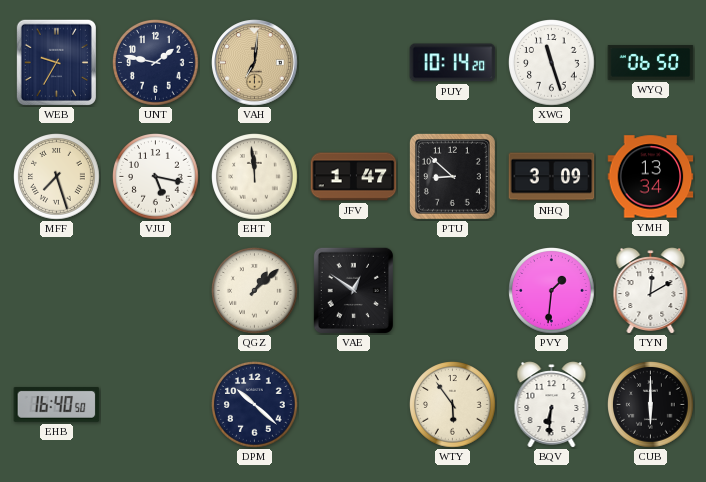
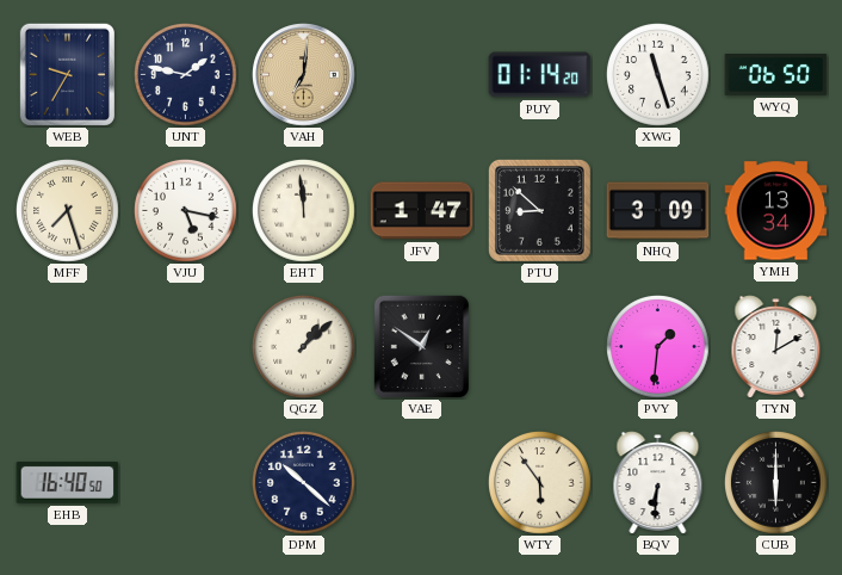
PUY: 10:14 -> 01:14 (540, 75)
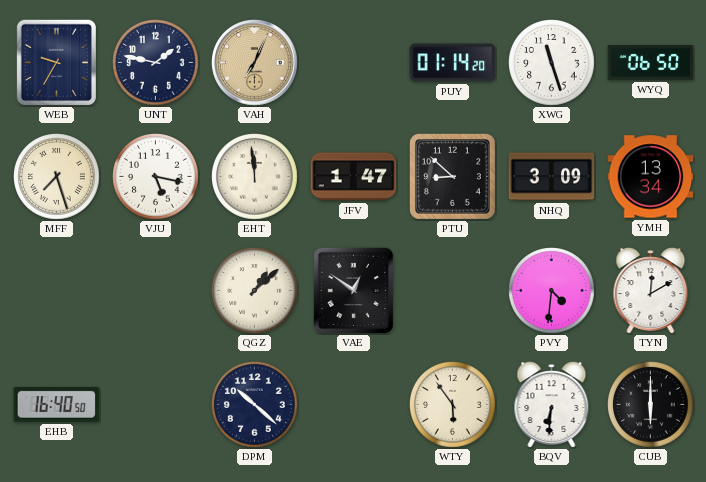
VAH: 7:01 -> 7:04 (255, 63)
PVY: 1:31 -> 4:31 (552, 291)
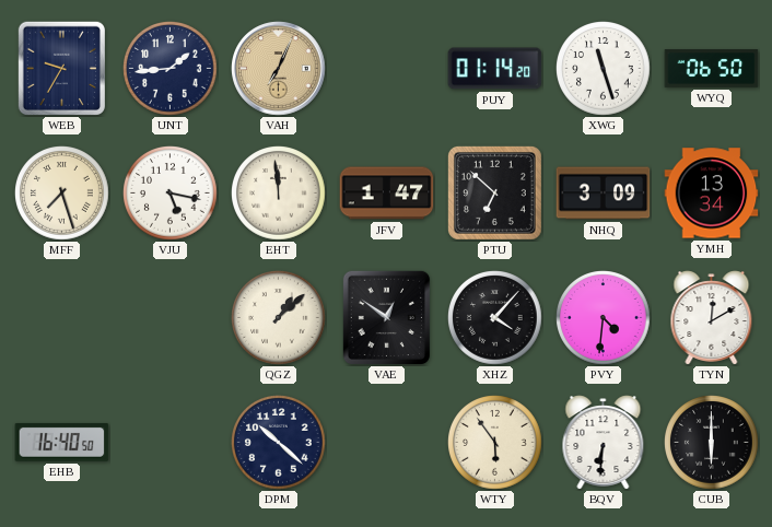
UNT: 1:47 -> 1:44 (171, 69)
PTU: 8:52 -> 6:52 (494, 192)
XHZ: none -> 4:07 (495, 318)
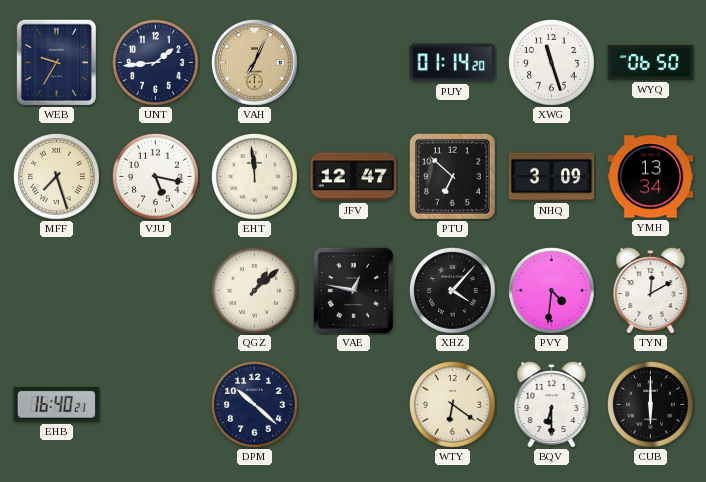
JFV: 1:47 -> 12:47 (354, 177)
VAE: 12:51 -> 12:47 (353, 290)
EHB: 16:40:50 -> 16:40:21 (57, 404)
WTY: 5:54 -> 6:21 (453, 405)
BQV: 6:31 -> 6:30 (552, 405)
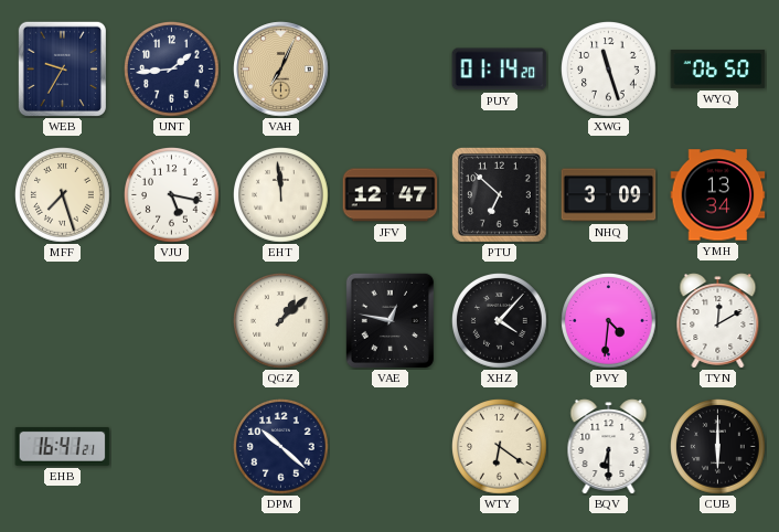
EHB: 16:40 -> 16:41 (63, 446)
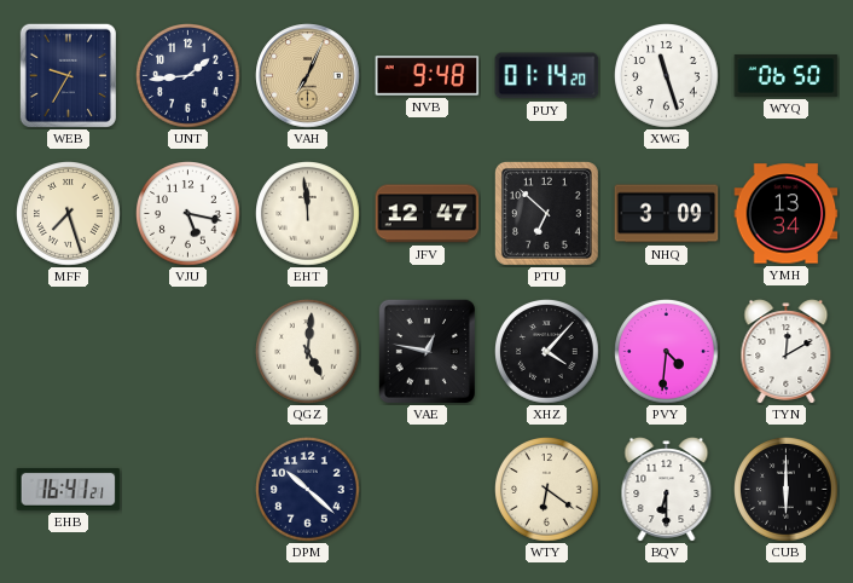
NVB: none -> 9:48 (428, 76)
QGZ: 1:08 -> 5:01 (308, 352)
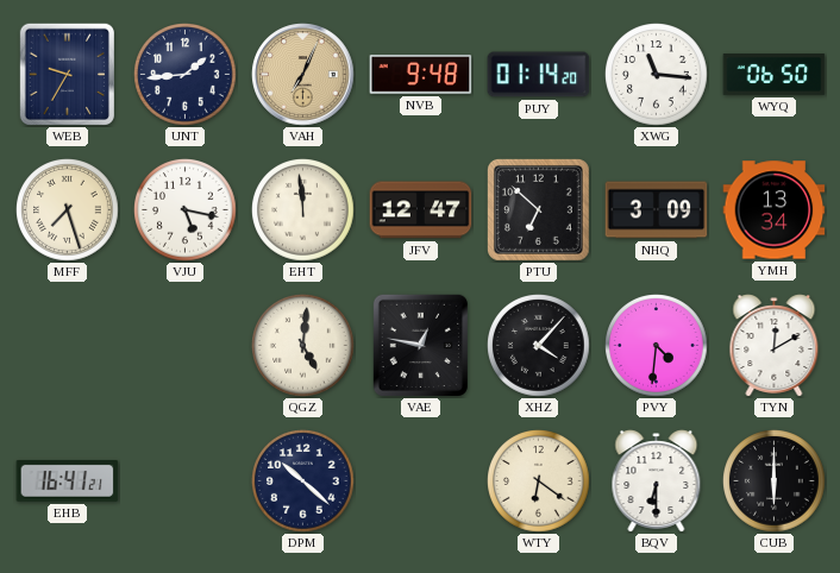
XWG: 11:27 -> 11:16 (657, 75)
